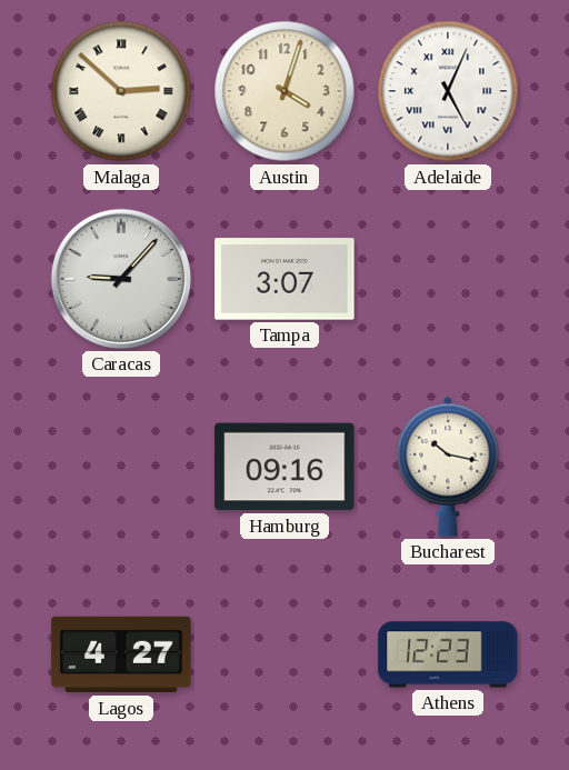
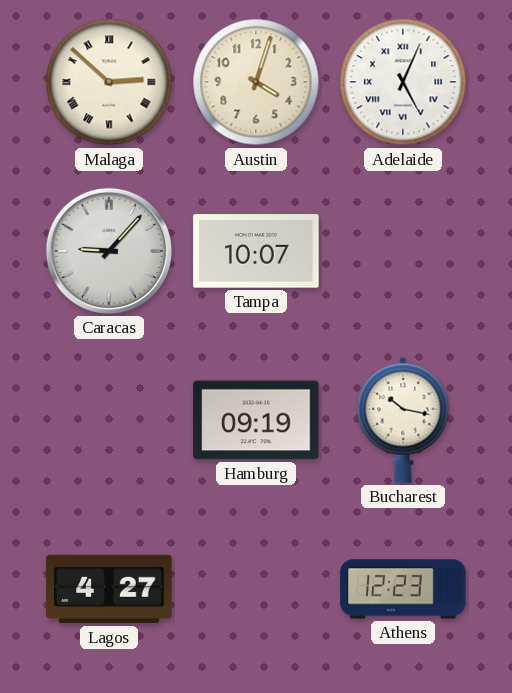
Tampa: 3:07 -> 10:07 (256, 251)
Hamburg: 09:16 -> 09:19 (256, 420)
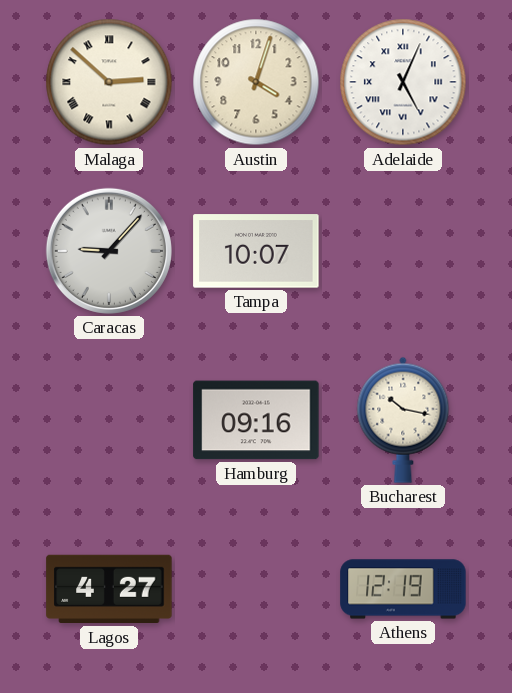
Hamburg: 09:19 -> 09:16 (256, 420)
Athens: 12:23 -> 12:19 (403, 589)
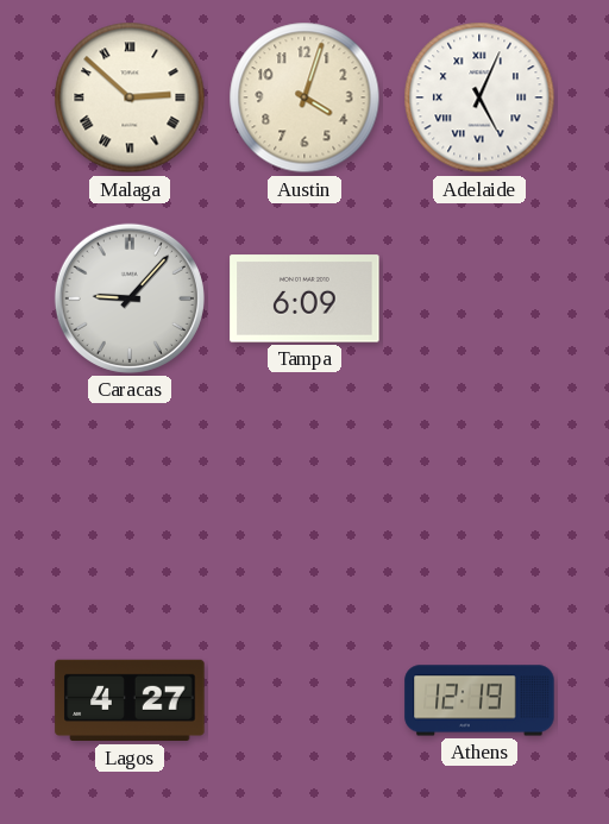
Tampa: 10:07 -> 6:09 (304, 298)
Hamburg: 09:16 -> none (256, 420)
Bucharest: 10:17 -> none (403, 420)
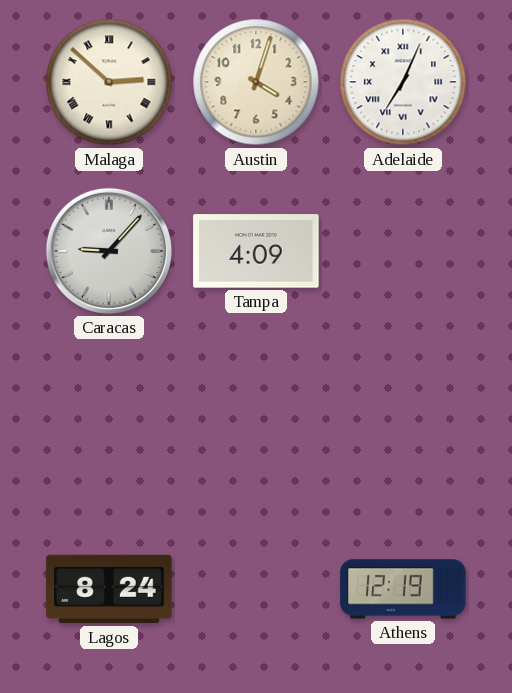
Adelaide: 5:04 -> 7:04 (403, 82)
Tampa: 6:09 -> 4:09 (256, 251)
Lagos: 4:27 -> 8:24 (109, 589)
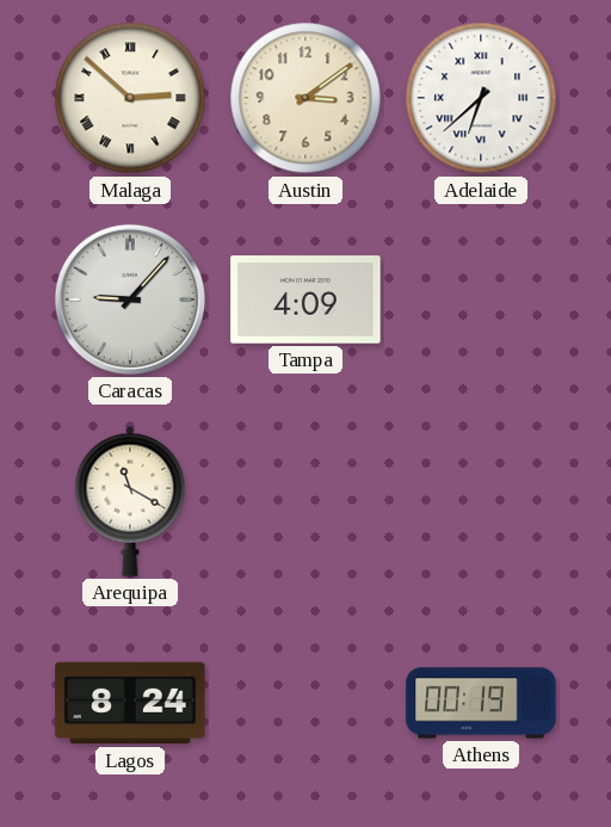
Austin: 4:03 -> 3:09 (305, 98)
Adelaide: 7:04 -> 6:38 (481, 98)
Arequipa: none -> 11:20 (130, 501)
Athens: 12:19 -> 00:19 (481, 703)
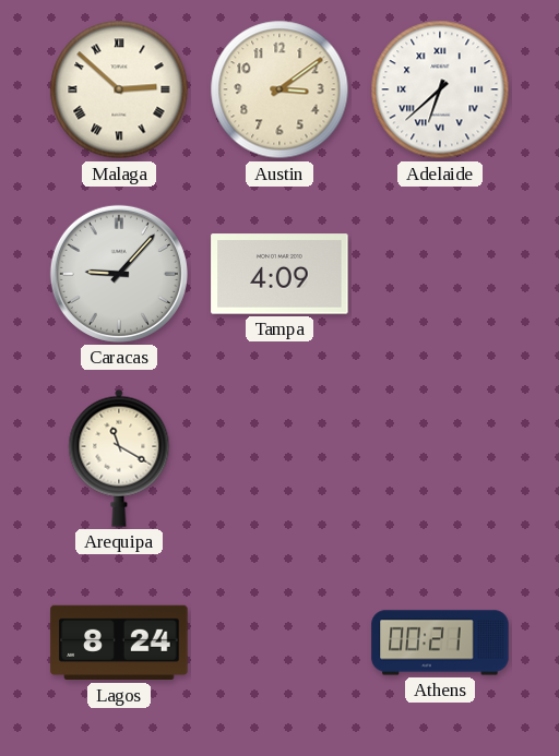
Athens: 00:19 -> 00:21 (440, 643)
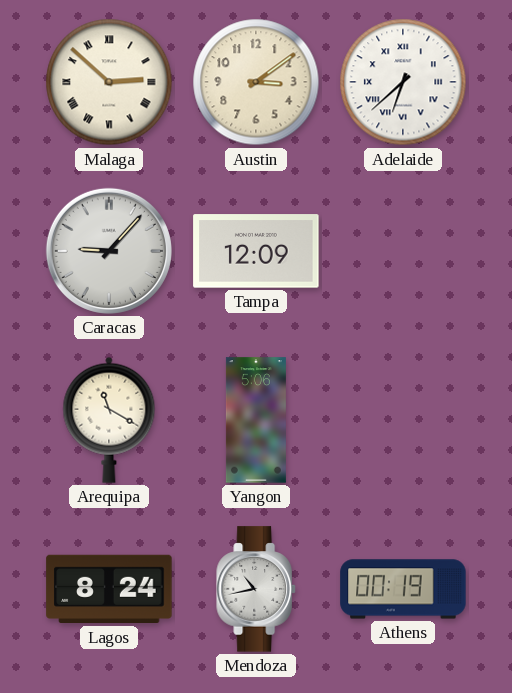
Tampa: 4:09 -> 12:09 (256, 251)
Yangon: none -> 5:06 (256, 420)
Mendoza: none -> 10:43 (256, 589)
Athens: 00:21 -> 00:19 (403, 589)
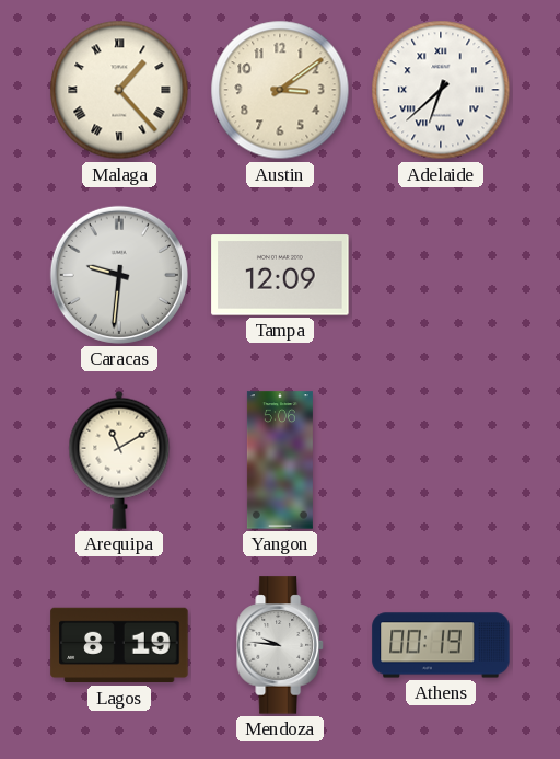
Malaga: 2:52 -> 1:23 (119, 90)
Caracas: 9:07 -> 9:31 (119, 275)
Arequipa: 11:20 -> 11:10 (119, 460)
Lagos: 8:24 -> 8:19 (119, 645)
Mendoza: 10:43 -> 9:46 (280, 645)
